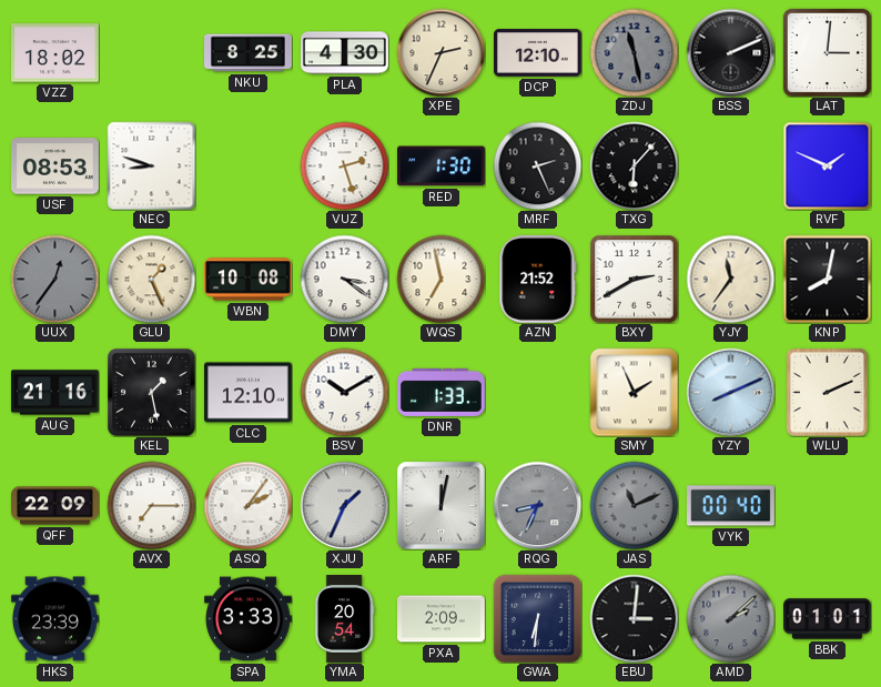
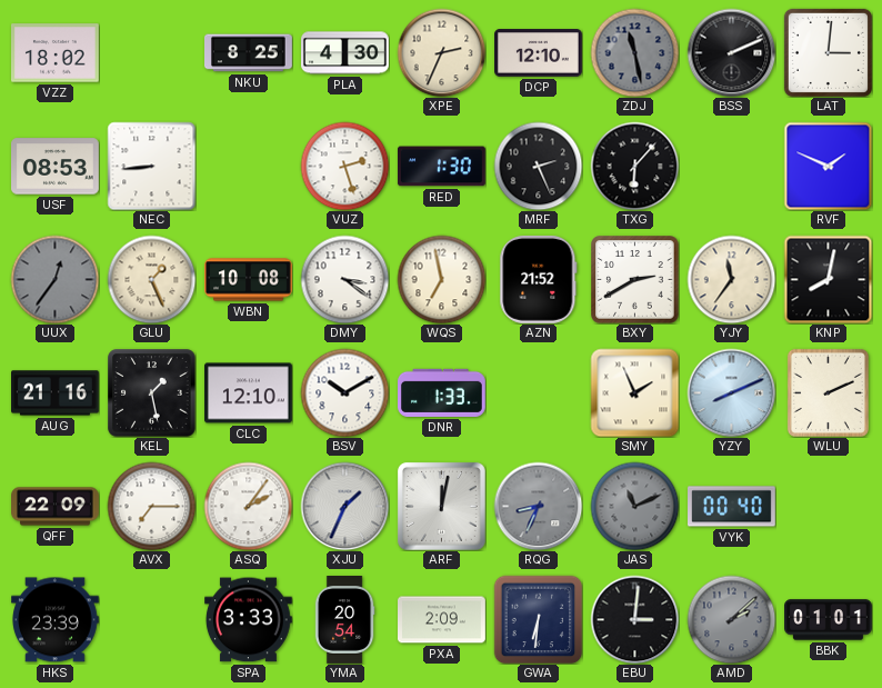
NEC: 8:48 -> 8:44 (151, 166)
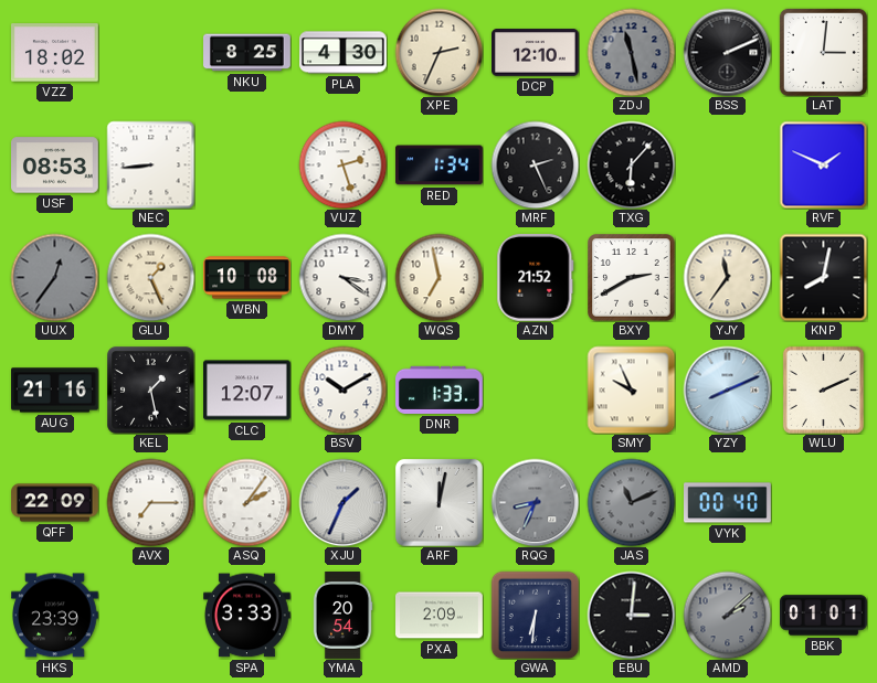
RED: 1:30 -> 1:34 (438, 166)
CLC: 12:10 -> 12:07 (247, 391)
SMY: 1:56 -> 9:56 (631, 389)
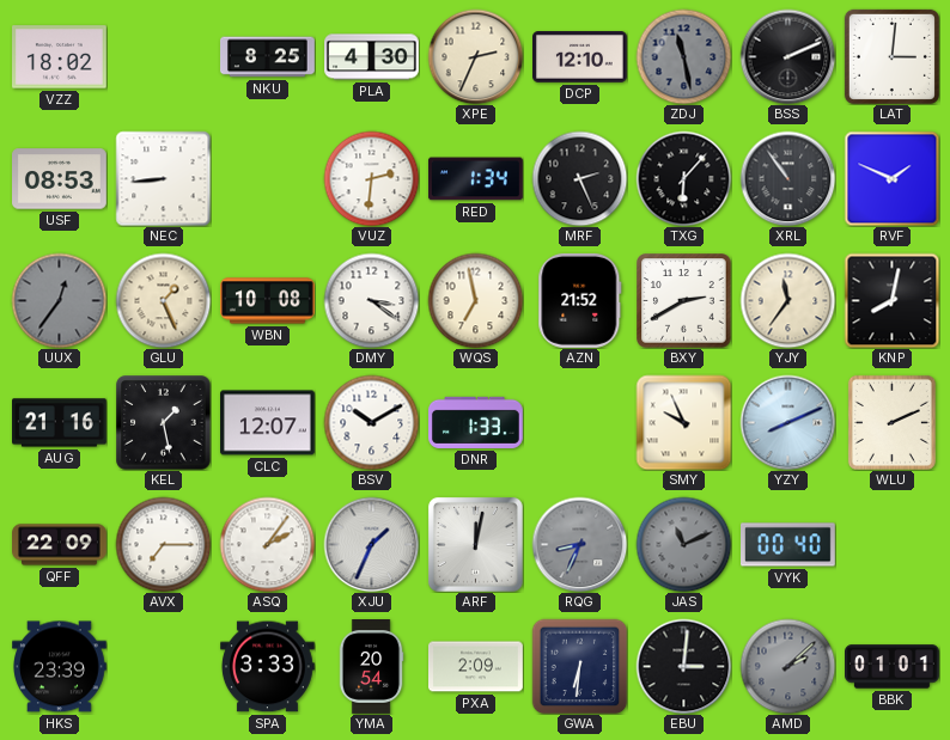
VUZ: 2:27 -> 2:31 (371, 178)
XRL: none -> 10:54 (787, 178)
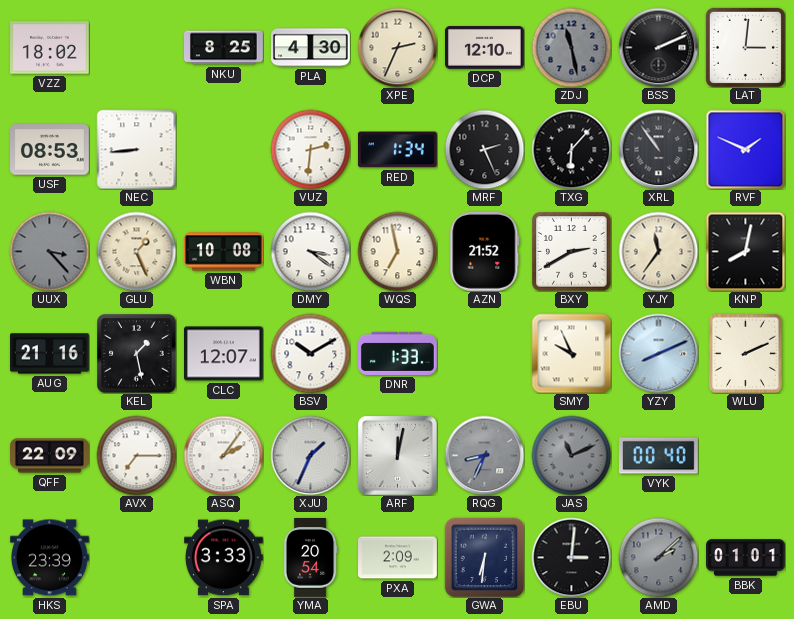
UUX: 12:36 -> 3:23 (49, 251)
